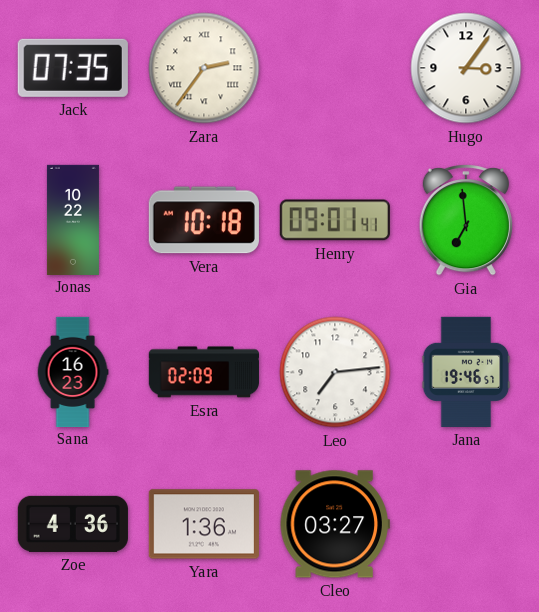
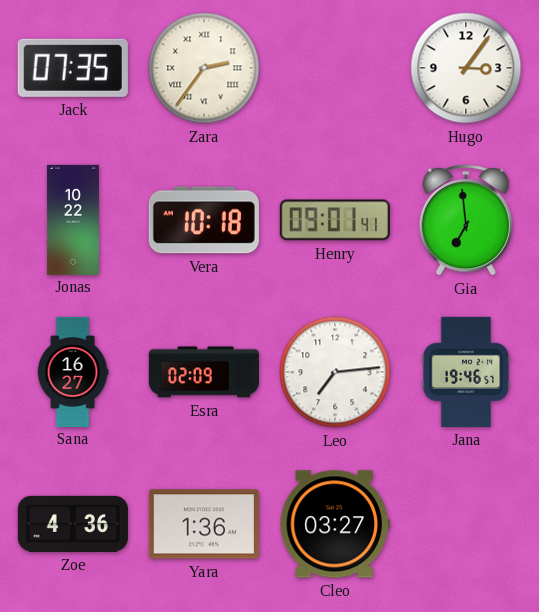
Sana: 16:23 -> 16:27 (73, 371)
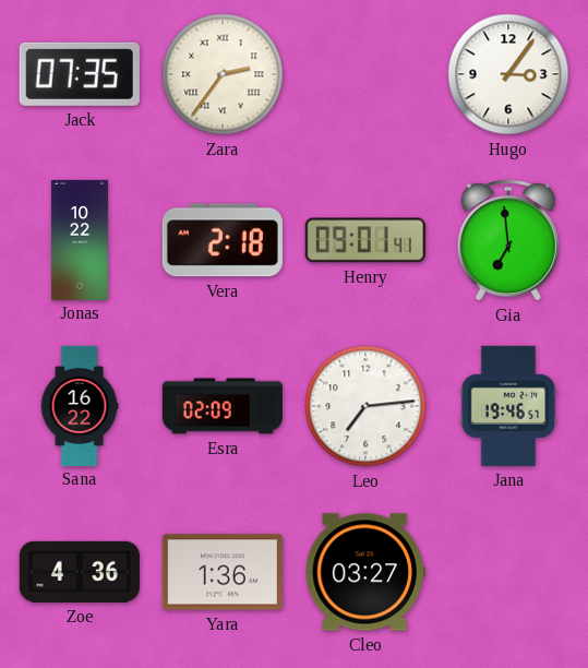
Vera: 10:18 -> 2:18 (223, 240)
Sana: 16:27 -> 16:22 (80, 405)
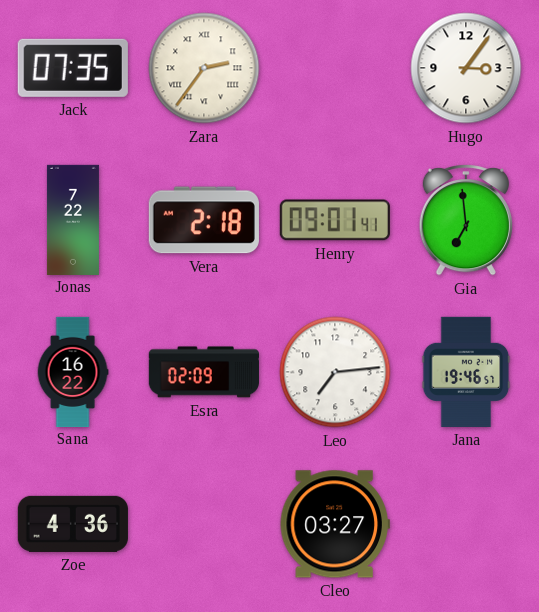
Jonas: 10:22 -> 7:22 (73, 219)
Yara: 1:36 -> none (223, 572)
